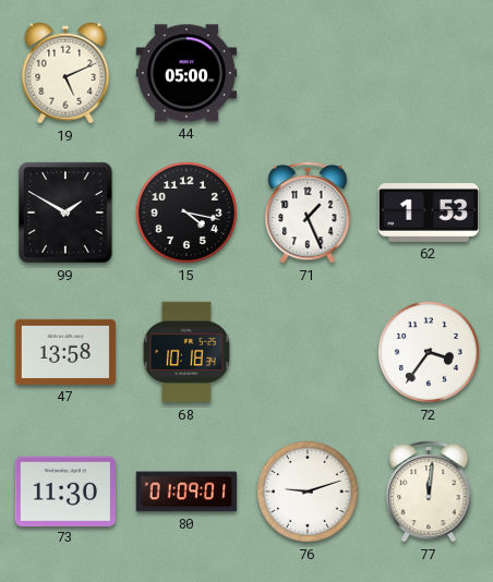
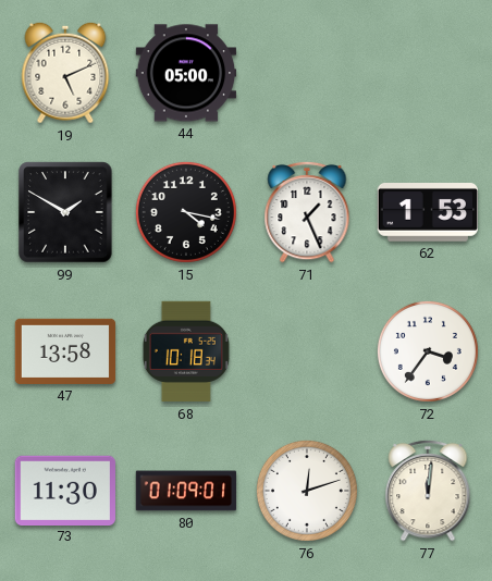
76: 9:12 -> 12:12 (307, 491)
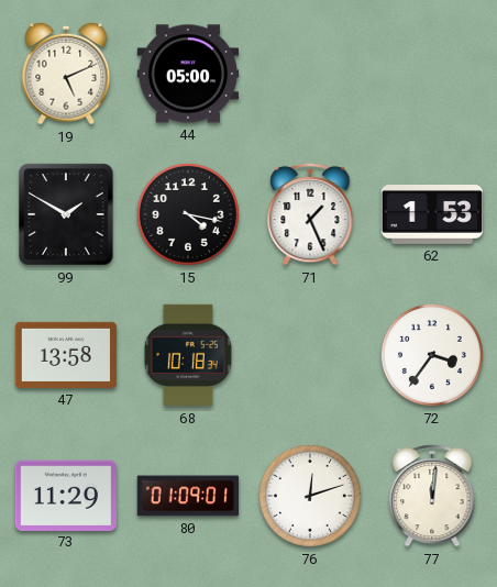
73: 11:30 -> 11:29 (65, 495)
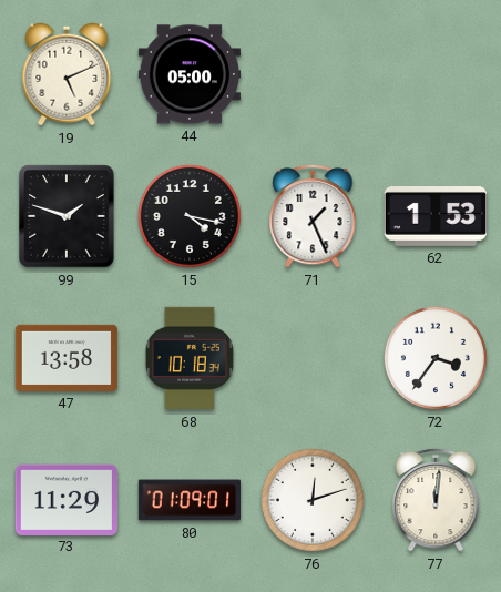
99: 1:50 -> 1:48 (67, 216)
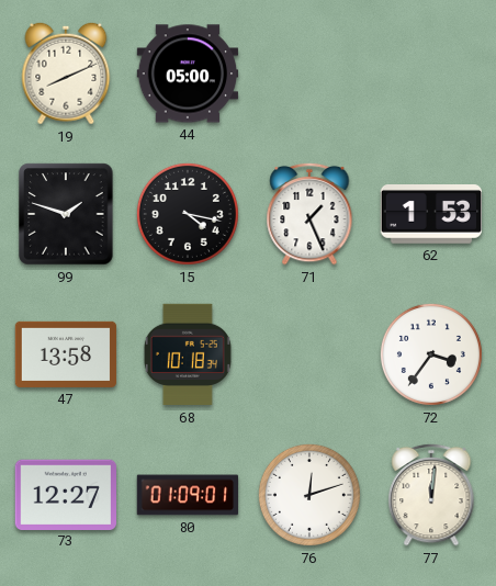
19: 5:11 -> 8:11 (66, 74)
73: 11:29 -> 12:27 (65, 494)
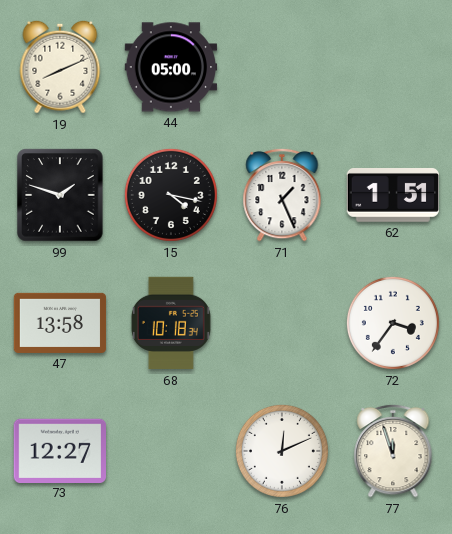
62: 1:53 -> 1:51 (392, 196)
80: 01:09 -> none (188, 495)
76: 12:12 -> 12:11 (282, 451)
77: 12:01 -> 11:57 (393, 451)
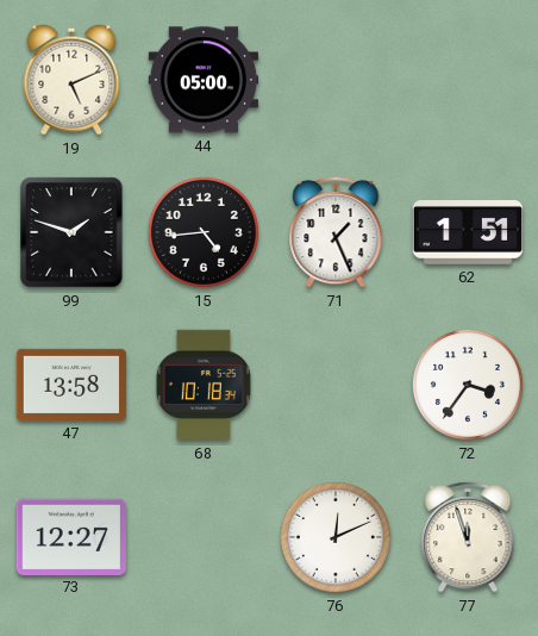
19: 8:11 -> 5:11 (71, 80)
15: 4:17 -> 4:44 (204, 232)
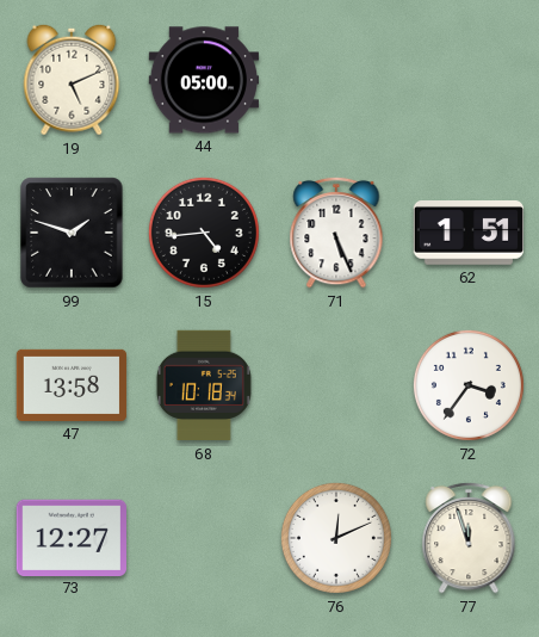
71: 1:26 -> 5:26 (336, 233)
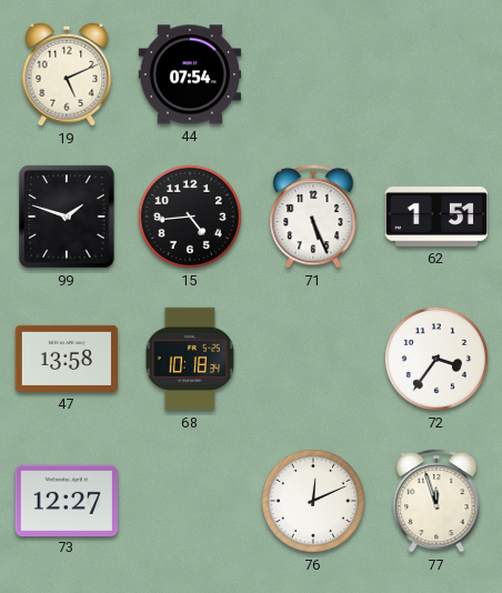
44: 05:00 -> 07:54 (190, 74)
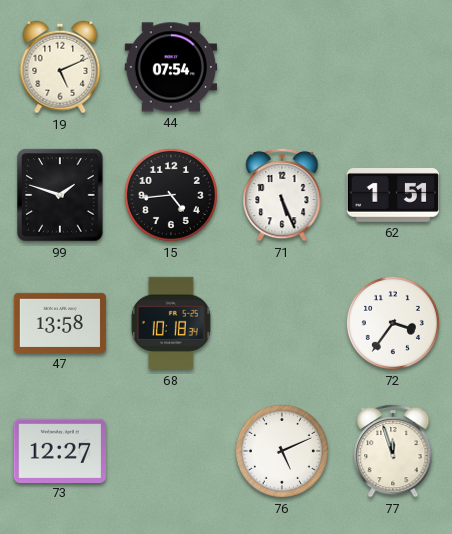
76: 12:11 -> 5:11 (282, 451)
